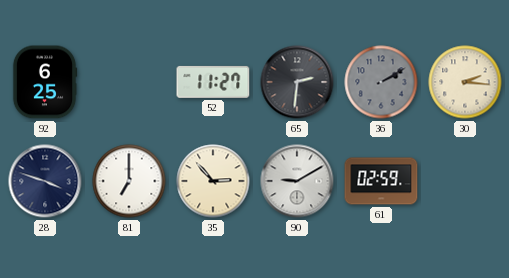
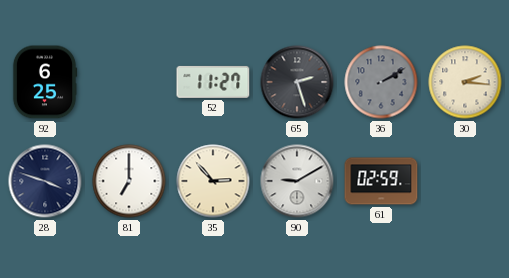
65: 2:31 -> 2:27 (297, 82)
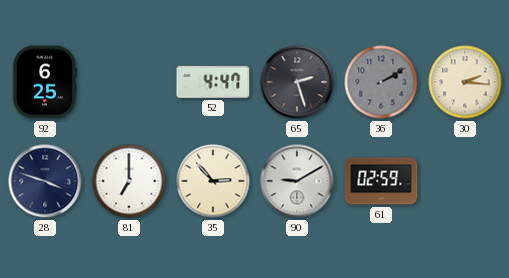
52: 11:27 -> 4:47 (213, 82)
